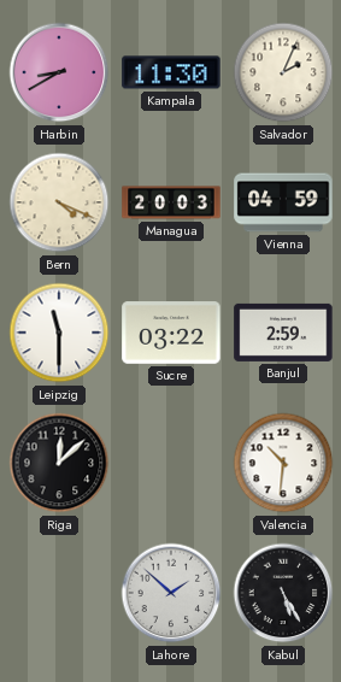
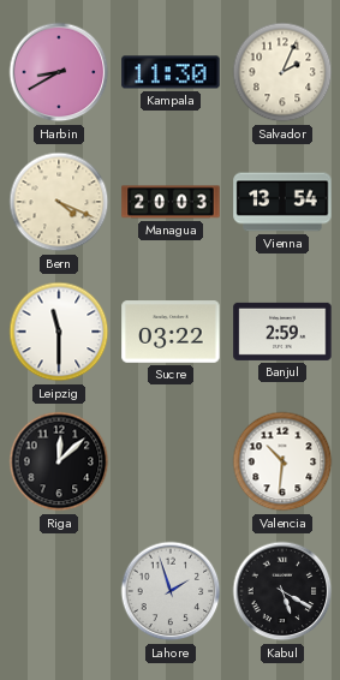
Vienna: 04:59 -> 13:54 (282, 202)
Lahore: 1:52 -> 1:57 (171, 591)
Kabul: 5:25 -> 5:20 (282, 591)
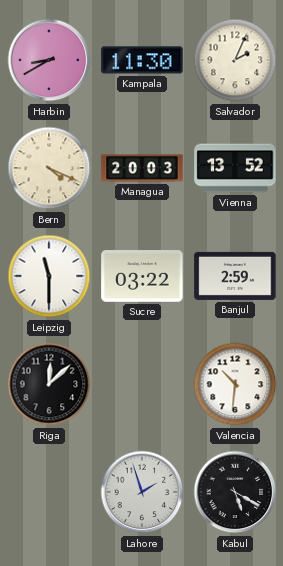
Vienna: 13:54 -> 13:52 (235, 168)
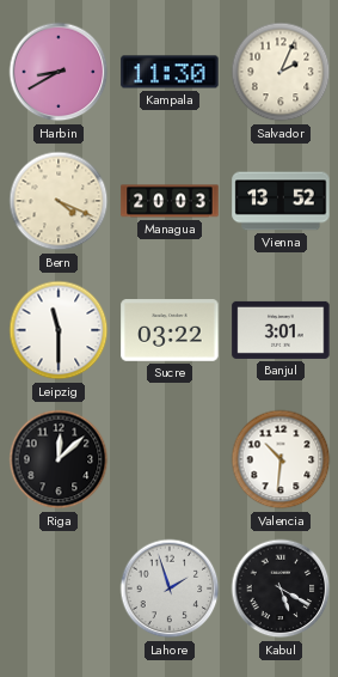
Banjul: 2:59 -> 3:01 (281, 330)
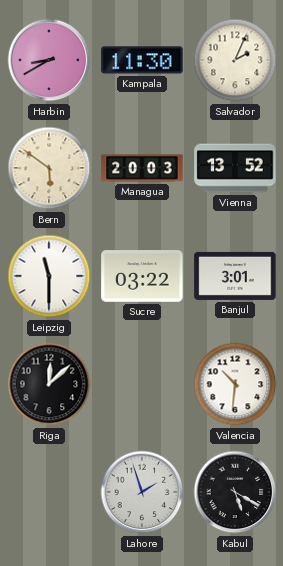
Bern: 4:19 -> 5:51 (49, 168)
